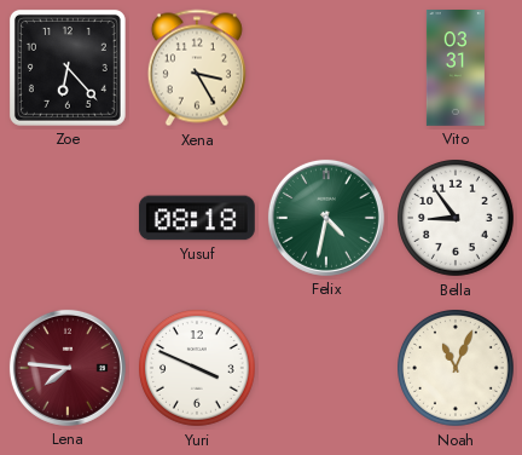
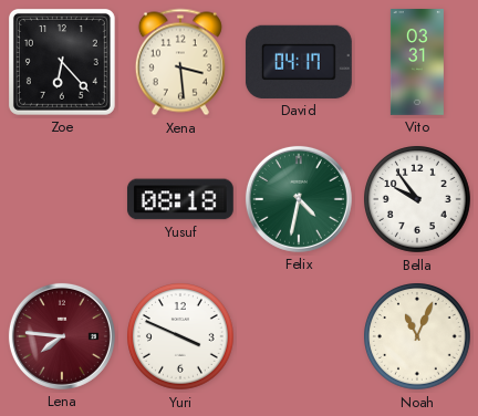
Xena: 3:25 -> 3:29 (180, 62)
David: none -> 04:17 (299, 62)
Bella: 8:54 -> 9:54 (418, 200)
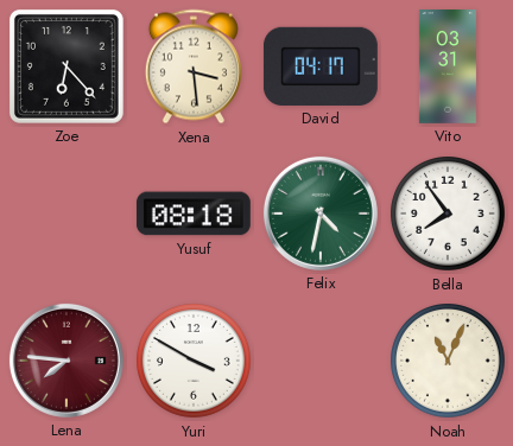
Bella: 9:54 -> 7:54 (449, 215)
Yuri: 3:49 -> 3:50 (195, 362)
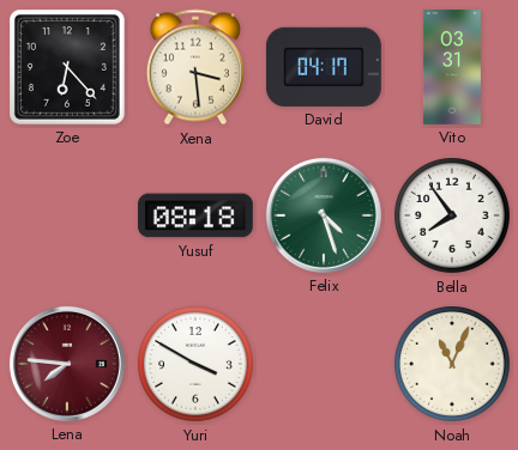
Felix: 4:32 -> 4:27 (324, 215)
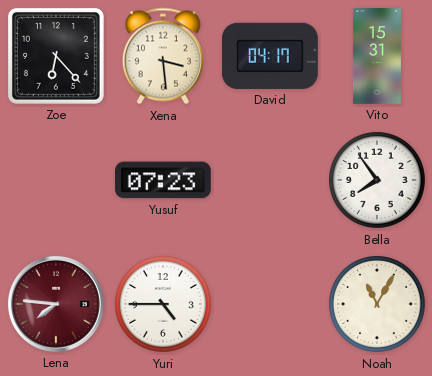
Vito: 03:31 -> 15:31 (377, 57)
Yusuf: 08:18 -> 07:23 (163, 180)
Felix: 4:27 -> none (324, 215)
Yuri: 3:50 -> 4:45 (164, 305)
Noah: 11:04 -> 11:05 (378, 305)
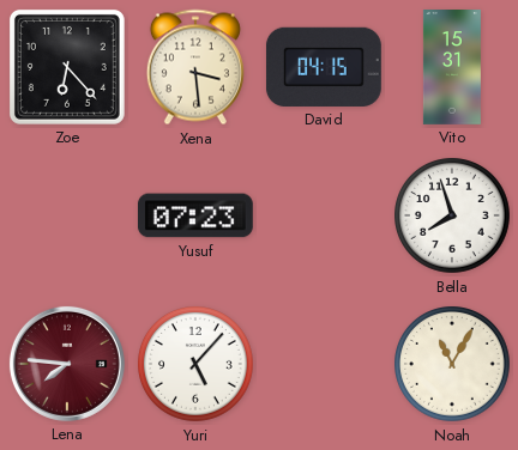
David: 04:17 -> 04:15 (324, 67)
Bella: 7:54 -> 7:57 (453, 217)
Yuri: 4:45 -> 5:07 (197, 365)
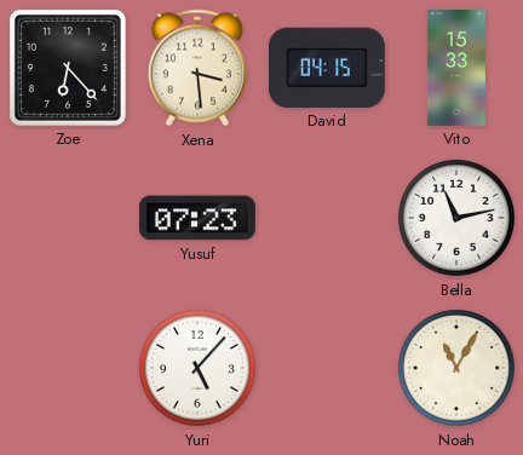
Vito: 15:31 -> 15:33 (456, 69)
Bella: 7:57 -> 11:13 (458, 219)
Lena: 7:46 -> none (67, 364)
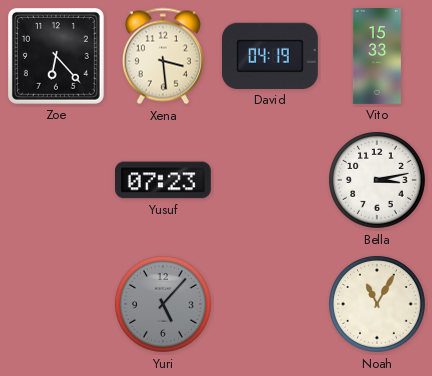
David: 04:15 -> 04:19 (270, 56)
Bella: 11:13 -> 3:13 (378, 181)
Yuri dial: white -> grey (164, 305)
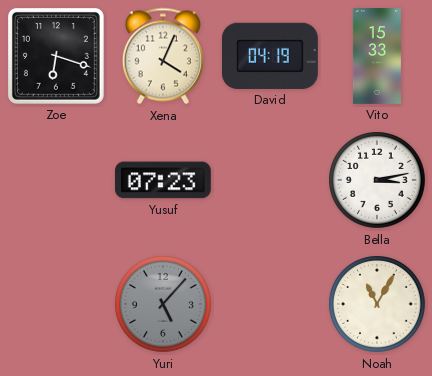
Zoe: 6:23 -> 6:18 (56, 56)
Xena: 3:29 -> 4:04 (163, 56)
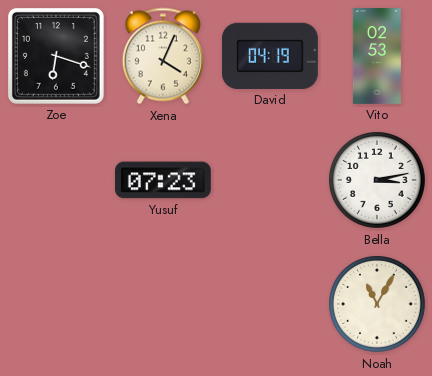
Vito: 15:33 -> 02:53 (377, 57)
Yuri: 5:07 -> none (164, 305)
